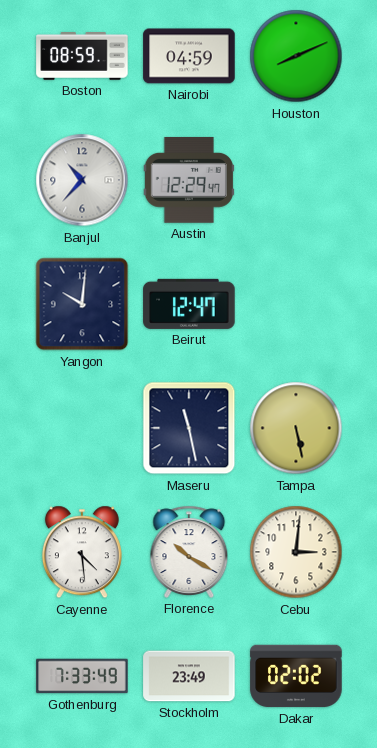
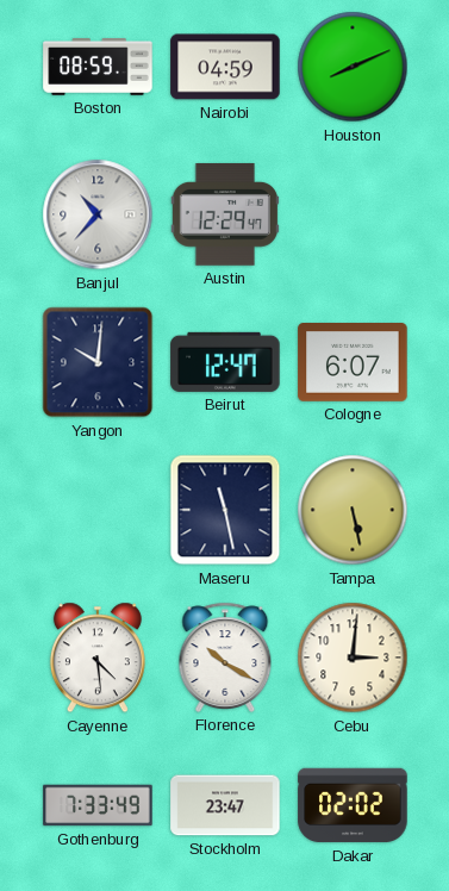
Cologne: none -> 6:07 (353, 363)
Stockholm: 23:49 -> 23:47 (225, 805)
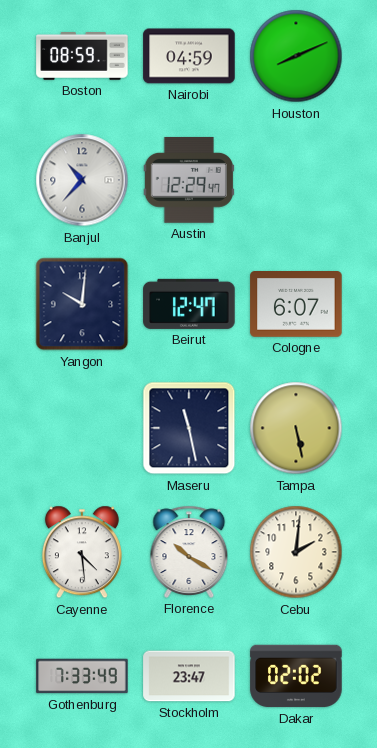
Cebu: 3:01 -> 2:01 (296, 552)
